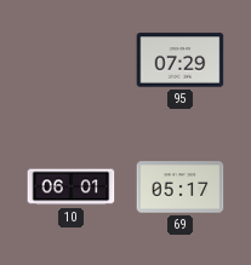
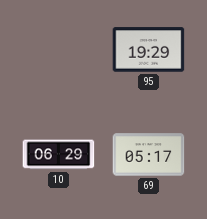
95: 07:29 -> 19:29 (149, 50)
10: 06:01 -> 06:29 (59, 155)
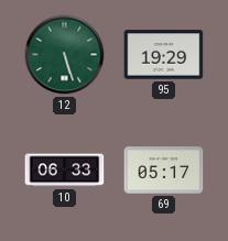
12: none -> 5:27 (65, 55)
10: 06:29 -> 06:33 (65, 171)
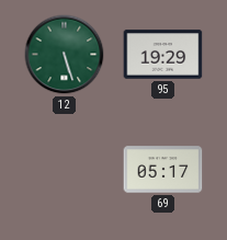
10: 06:33 -> none (65, 171)
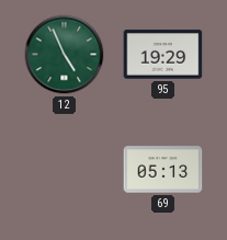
12: 5:27 -> 4:56 (65, 55)
69: 05:17 -> 05:13 (163, 170)
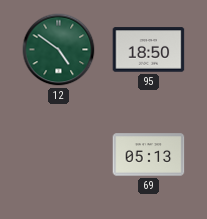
12: 4:56 -> 4:51 (59, 50)
95: 19:29 -> 18:50 (149, 50)
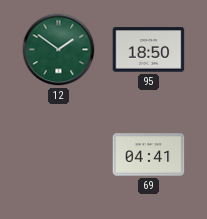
12: 4:51 -> 1:51 (59, 50)
69: 05:13 -> 04:41 (149, 155)
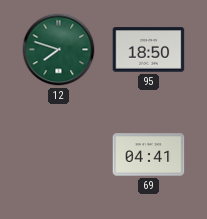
12: 1:51 -> 7:48 (59, 50)
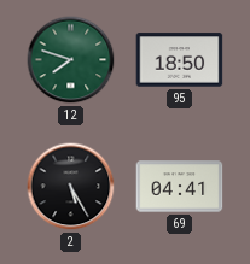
2: none -> 5:25 (71, 187)
